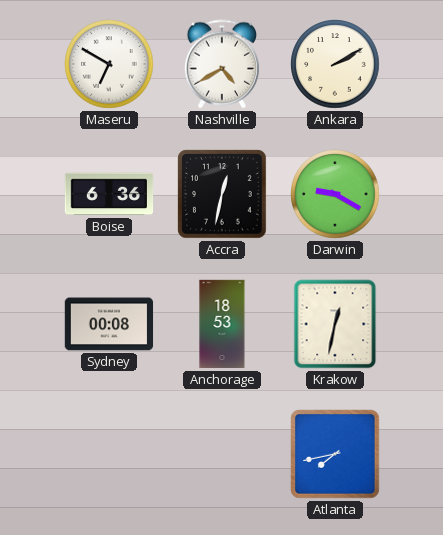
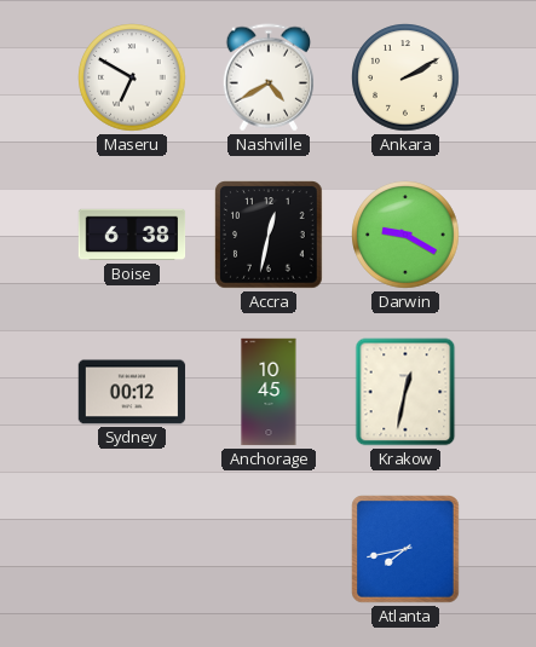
Boise: 6:36 -> 6:38 (132, 235)
Sydney: 00:08 -> 00:12 (132, 392)
Anchorage: 18:53 -> 10:45 (269, 392)
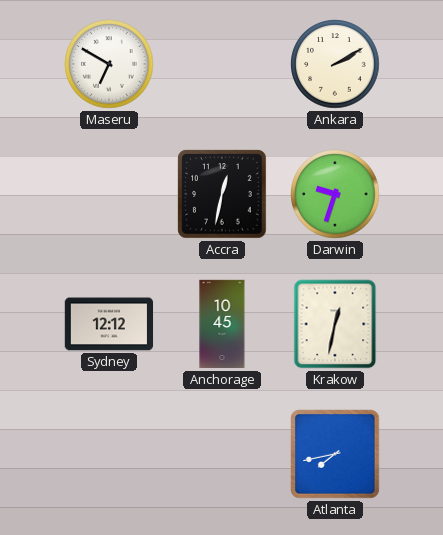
Nashville: 4:40 -> none (267, 77)
Boise: 6:38 -> none (132, 235)
Darwin: 9:20 -> 9:33 (335, 194)
Sydney: 00:12 -> 12:12 (109, 324)
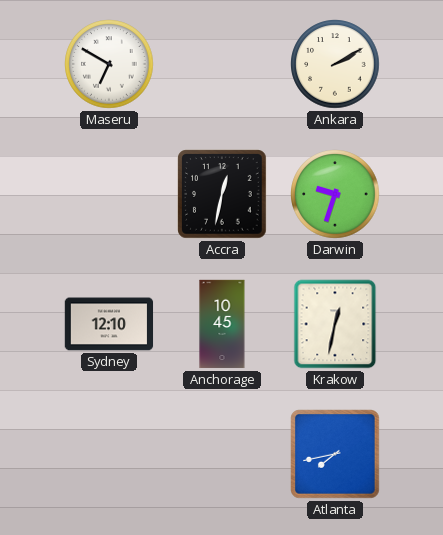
Sydney: 12:12 -> 12:10 (109, 324)
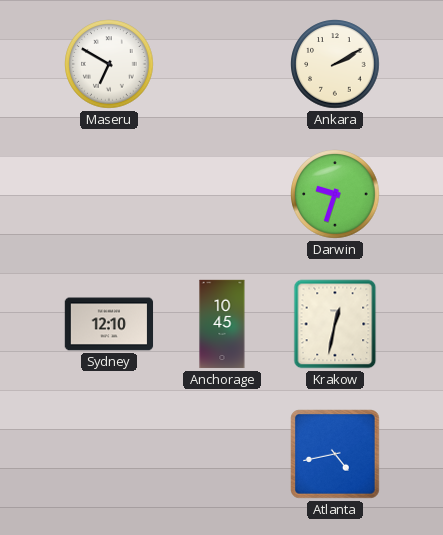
Accra: 12:32 -> none (222, 194)
Atlanta: 7:43 -> 4:43 (335, 454)
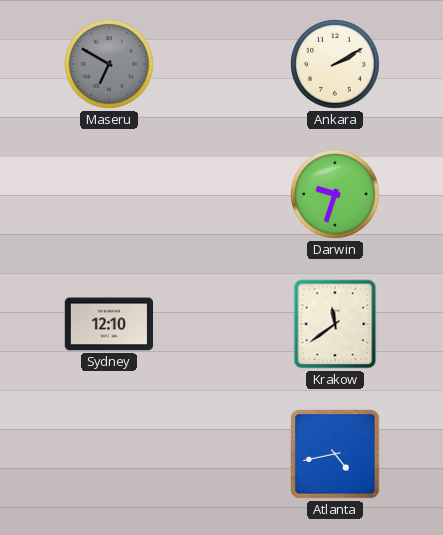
Maseru dial: white -> grey (109, 64)
Anchorage: 10:45 -> none (222, 324)
Krakow: 12:32 -> 11:39 (335, 324)
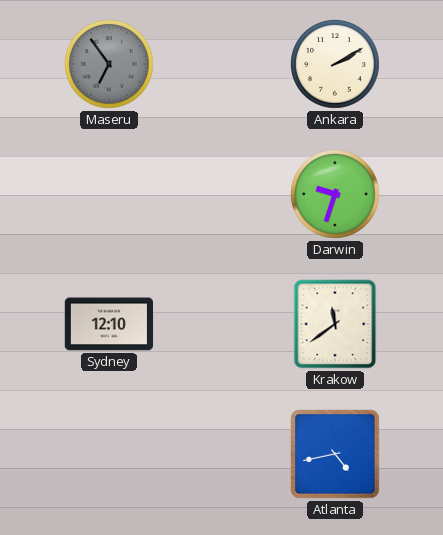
Maseru: 6:50 -> 6:54 (109, 64)
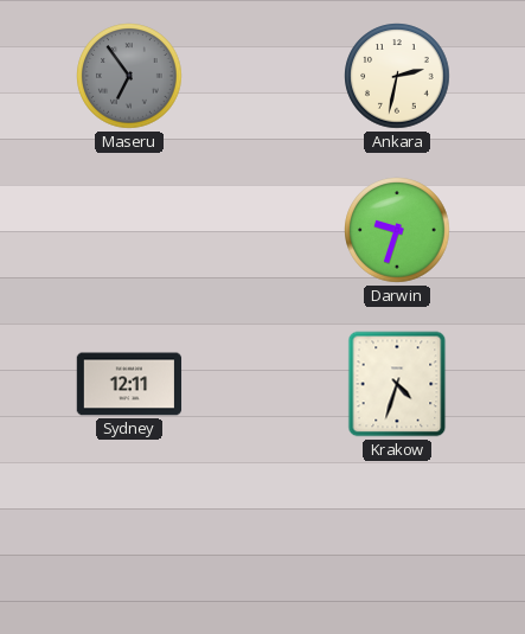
Ankara: 2:10 -> 2:32 (397, 76)
Sydney: 12:10 -> 12:11 (129, 384)
Krakow: 11:39 -> 4:33 (397, 384)
Atlanta: 4:43 -> none (335, 454)
